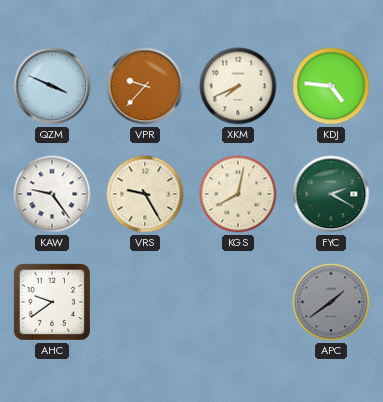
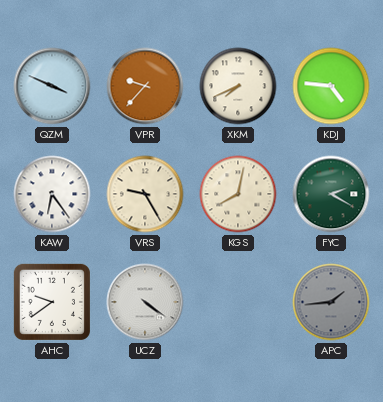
KAW: 9:24 -> 6:24 (52, 194)
UCZ: none -> 4:21 (145, 302)
APC: 1:39 -> 1:44 (331, 302)
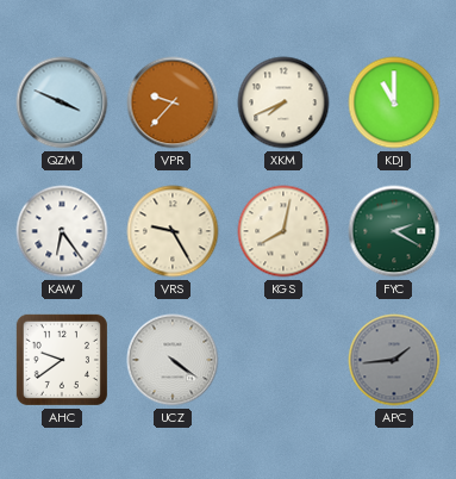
KDJ: 4:46 -> 11:00 (394, 102)
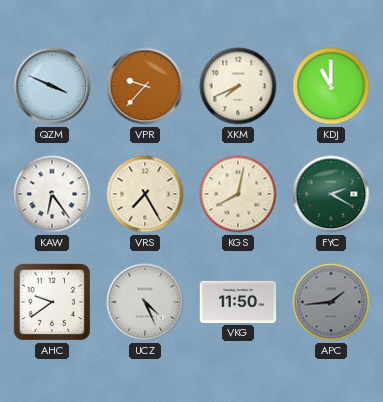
VRS: 9:25 -> 7:25 (145, 194)
UCZ: 4:21 -> 4:26 (145, 302)
VKG: none -> 11:50 (238, 302)
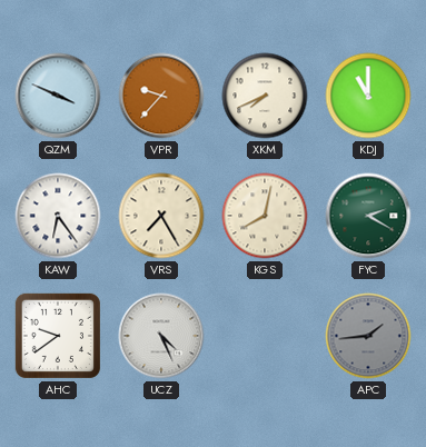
VKG: 11:50 -> none (238, 302)
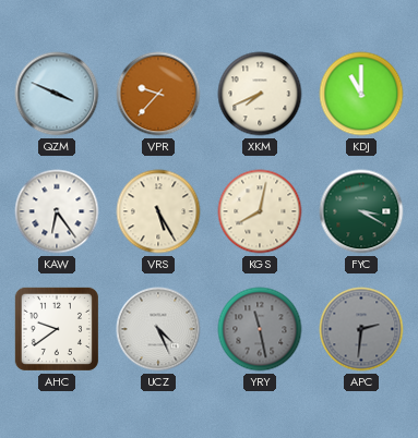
VRS: 7:25 -> 5:25 (158, 211)
FYC: 2:20 -> 3:20 (361, 211)
YRY: none -> 11:28 (260, 329)
APC: 1:44 -> 2:31 (361, 329)
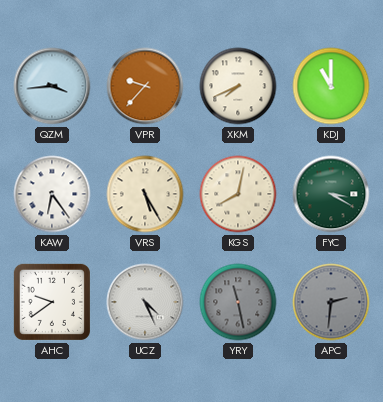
QZM: 3:49 -> 3:44 (52, 86)
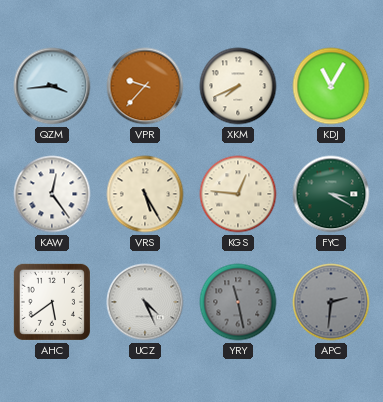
KDJ: 11:00 -> 11:05 (331, 86)
KAW: 6:24 -> 12:24 (52, 194)
KGS: 8:02 -> 12:46 (238, 194)
AHC: 9:39 -> 5:39 (52, 302)
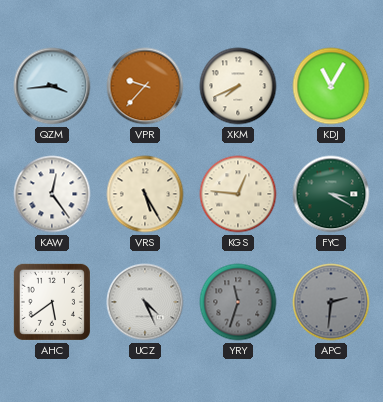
YRY: 11:28 -> 11:33 (238, 302)
